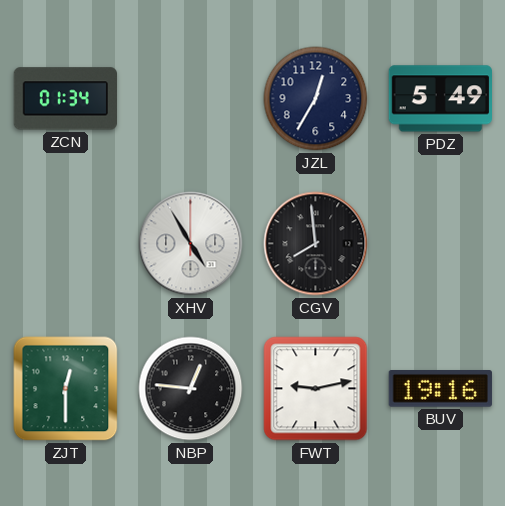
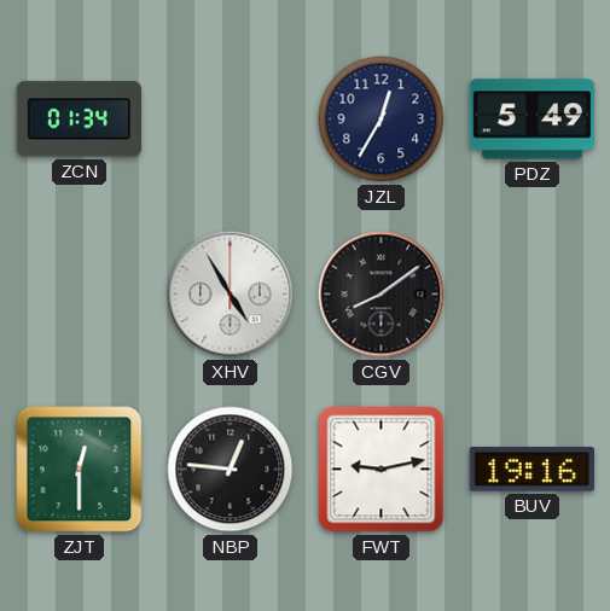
CGV: 7:59 -> 8:09 (382, 295)
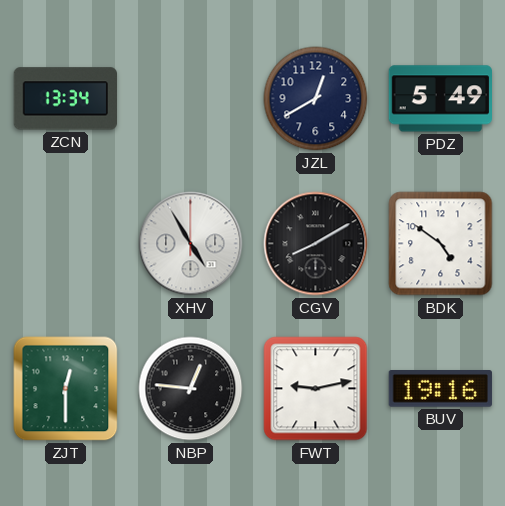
ZCN: 01:34 -> 13:34 (65, 99)
JZL: 12:35 -> 12:40 (316, 99)
CGV: 8:09 -> 8:10 (316, 244)
BDK: none -> 4:51 (441, 244)
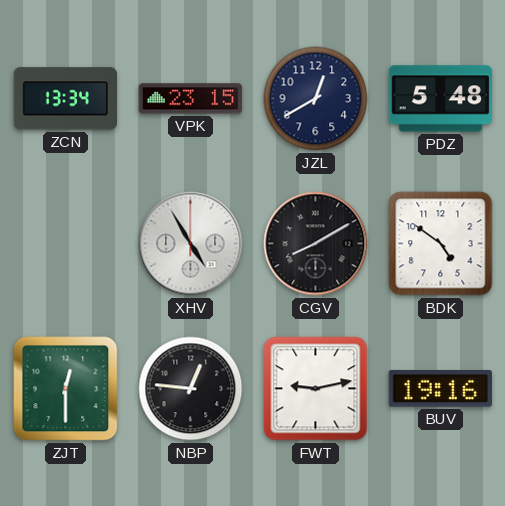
VPK: none -> 23:15 (191, 99)
PDZ: 5:49 -> 5:48 (440, 99)
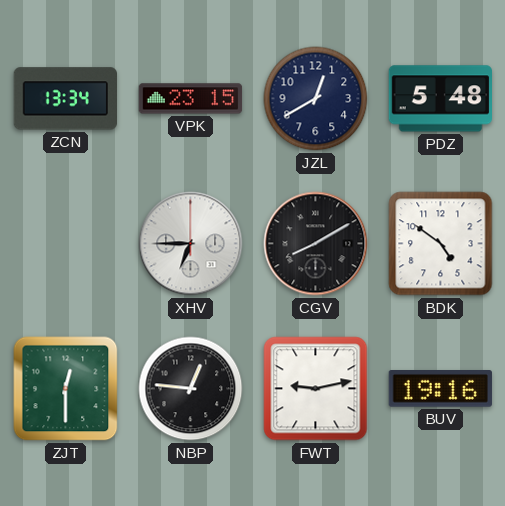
XHV: 4:55 -> 6:45 (191, 244)
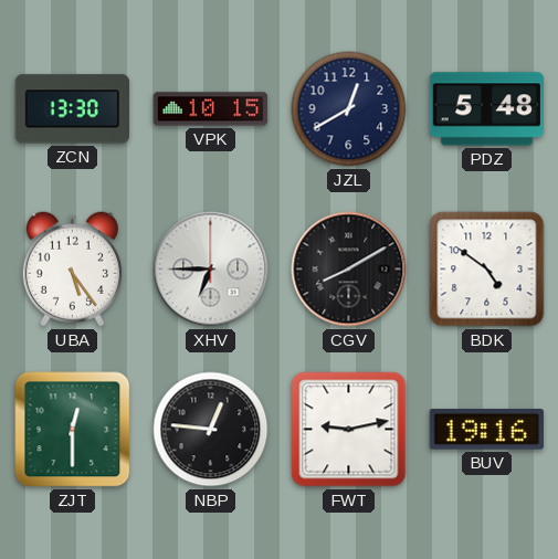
ZCN: 13:34 -> 13:30 (72, 109)
VPK: 23:15 -> 10:15 (211, 109)
UBA: none -> 5:24 (72, 270)
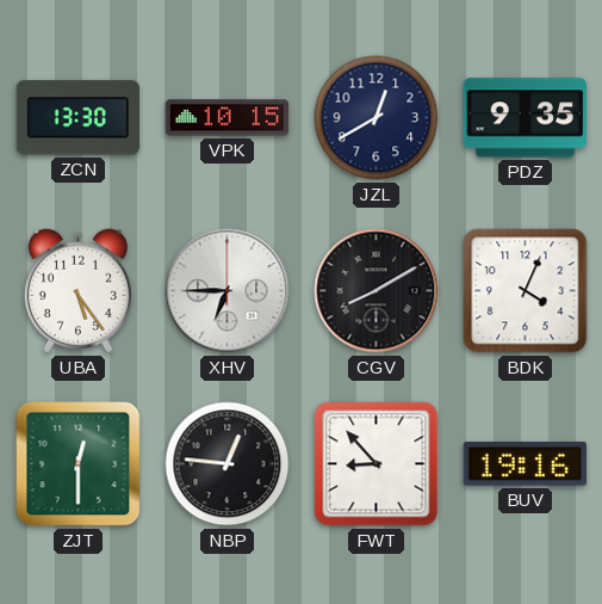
PDZ: 5:48 -> 9:35 (525, 118)
BDK: 4:51 -> 4:04 (526, 291)
FWT: 9:13 -> 8:53 (377, 464)
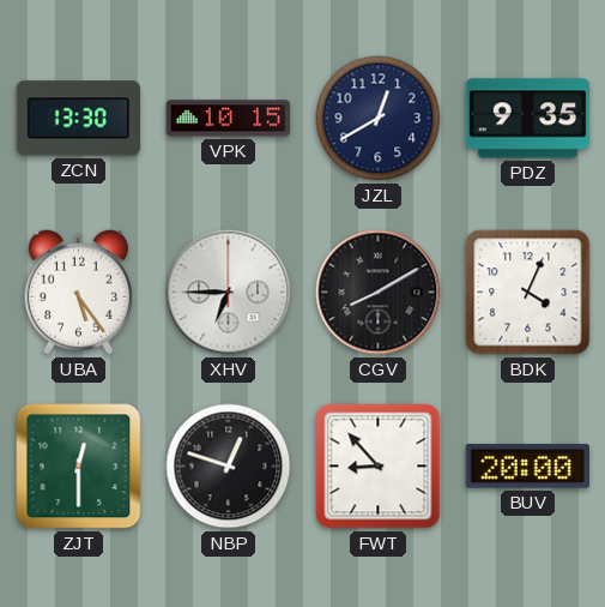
NBP: 12:46 -> 12:48 (229, 467)
BUV: 19:16 -> 20:00 (527, 467)
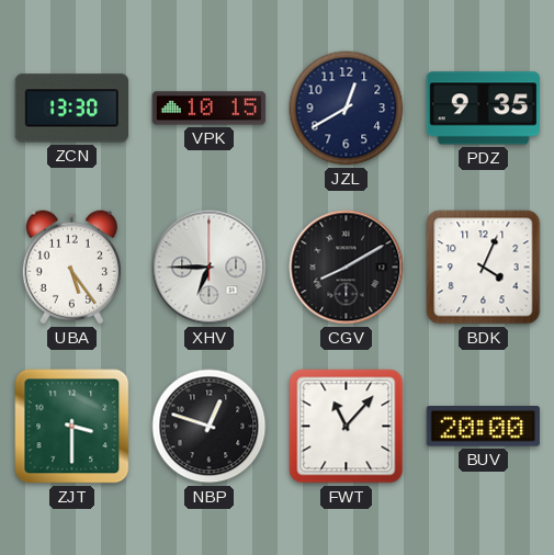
ZJT: 12:30 -> 3:30 (72, 427)
FWT: 8:53 -> 11:07 (347, 427)
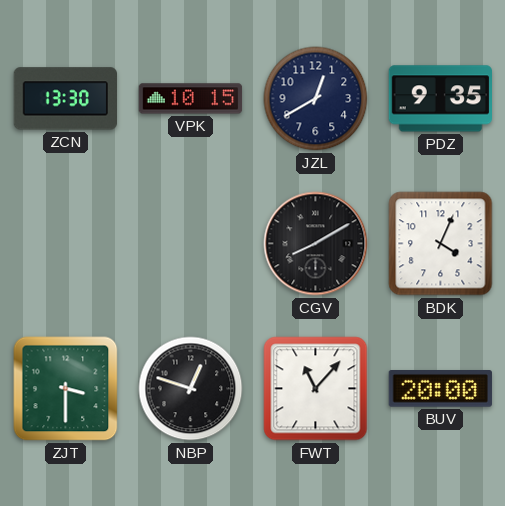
UBA: 5:24 -> none (71, 268)
XHV: 6:45 -> none (210, 268)
